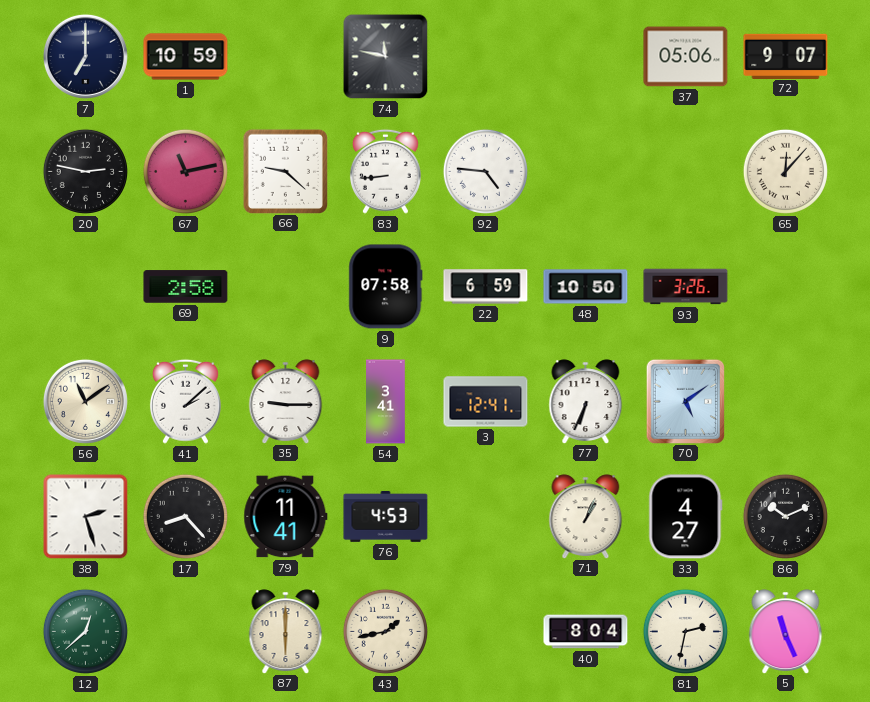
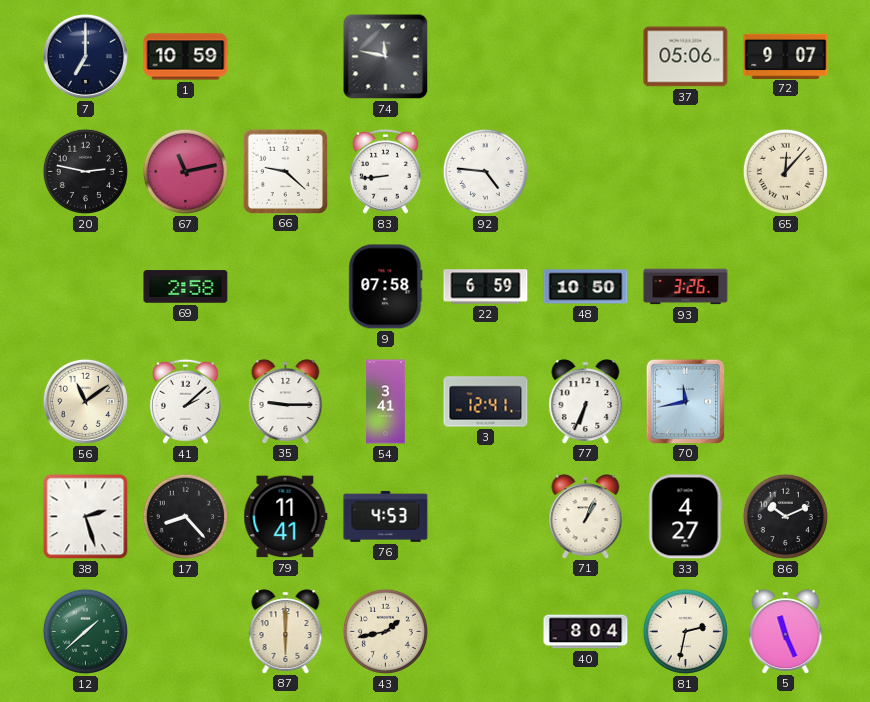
70: 5:09 -> 11:43 (685, 401)
12: 12:38 -> 1:38 (85, 631)
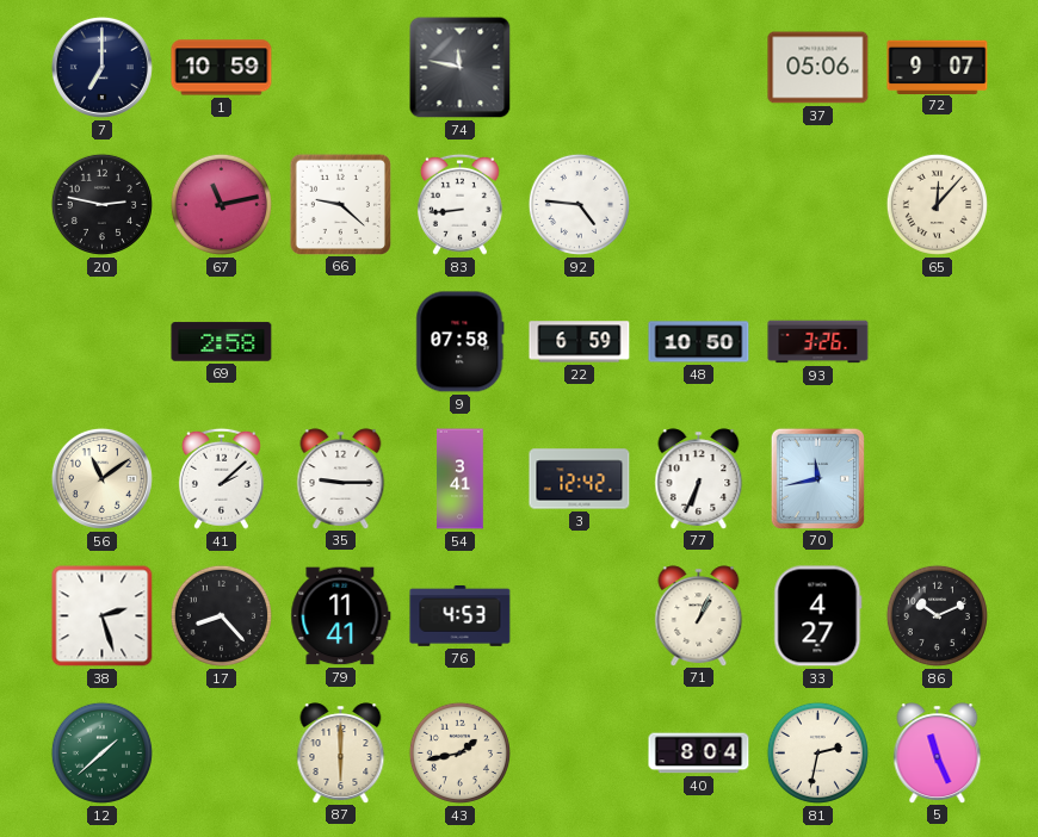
3: 12:41 -> 12:42 (580, 479)
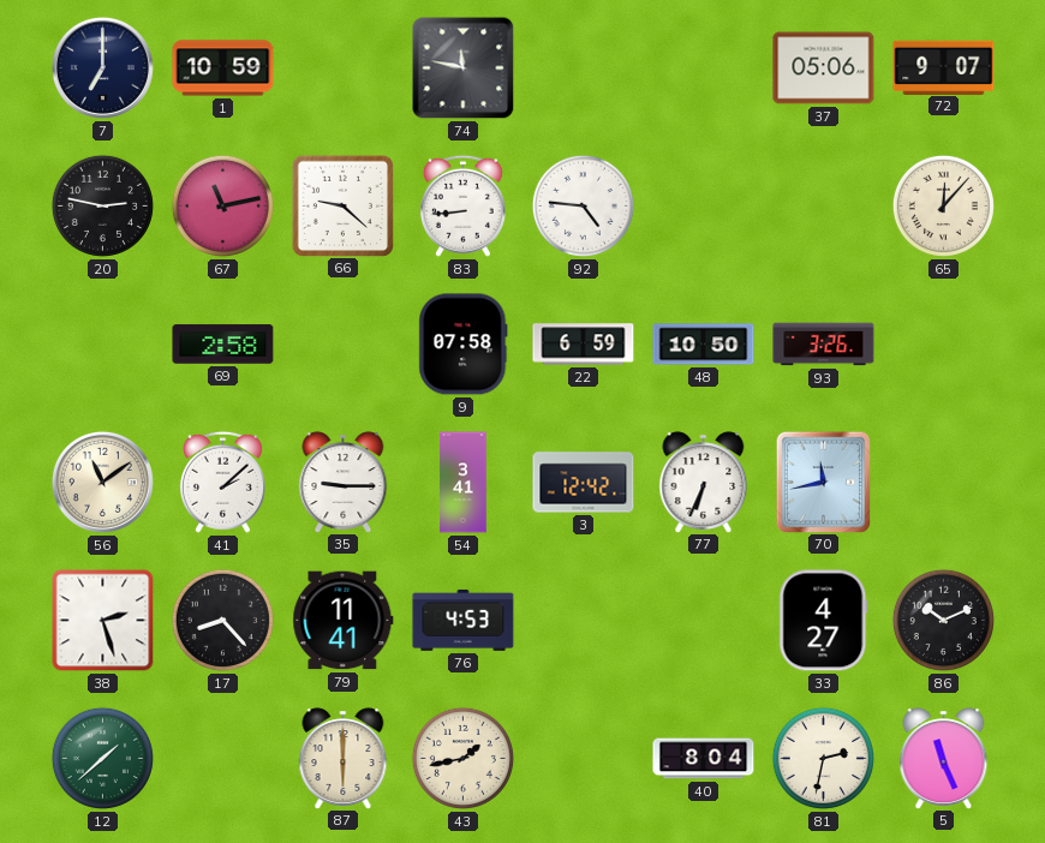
71: 1:04 -> none (699, 615)
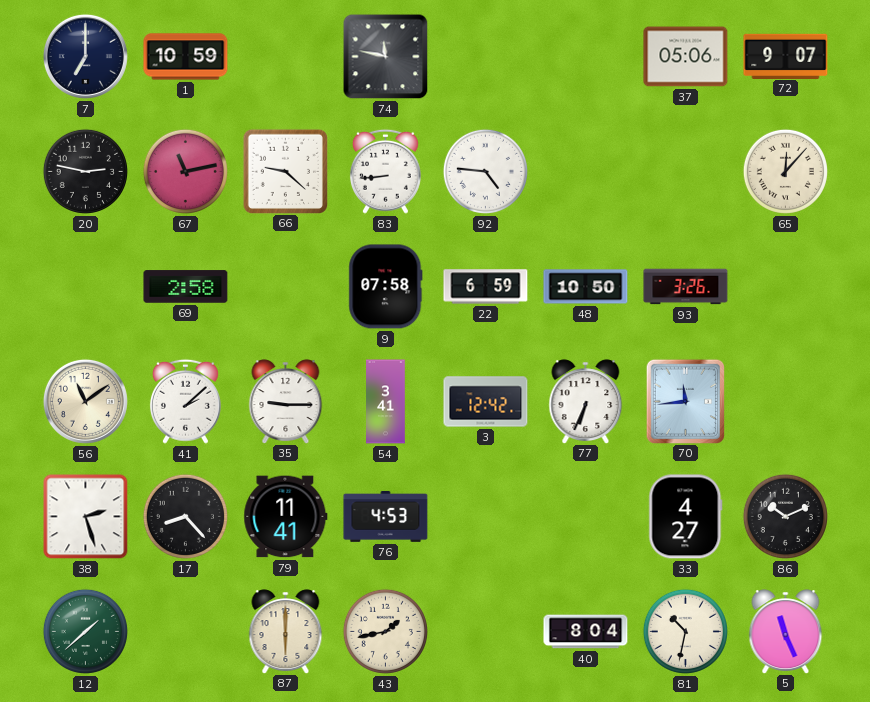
70: 11:43 -> 11:44 (685, 401)
81: 2:32 -> 10:32 (685, 631)
